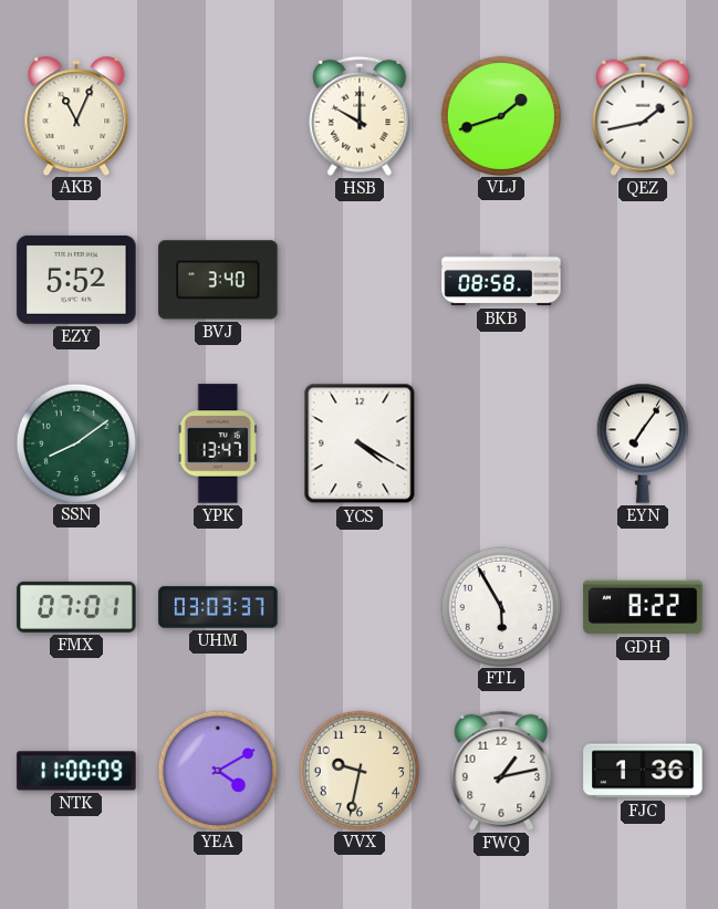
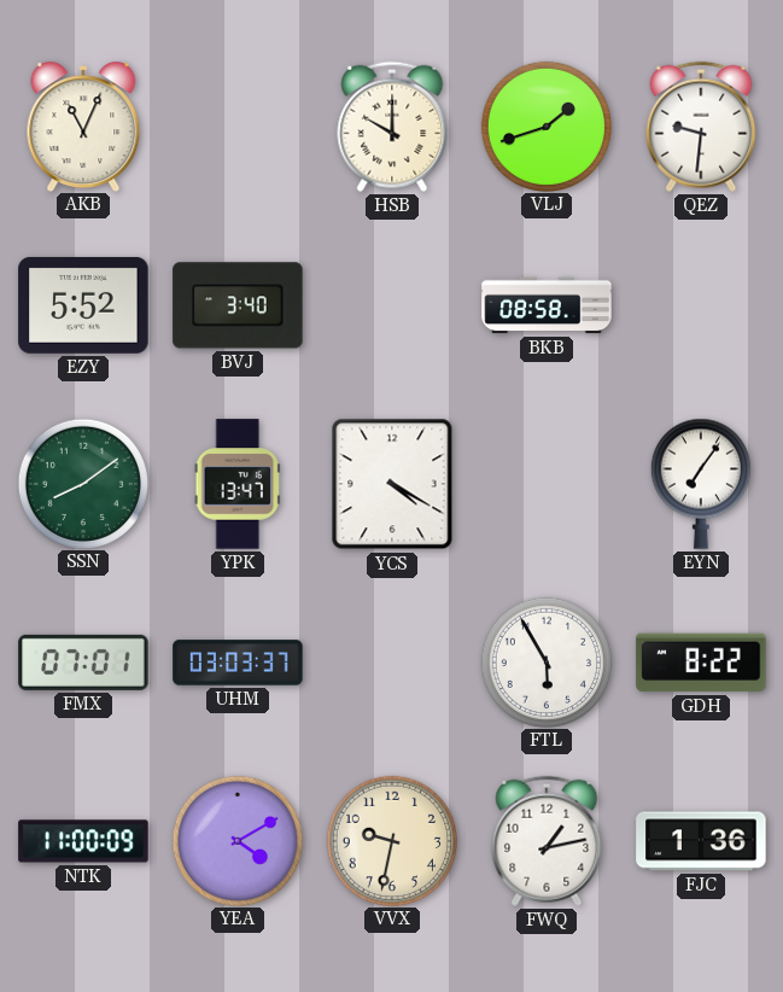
QEZ: 1:43 -> 9:31 (701, 127)
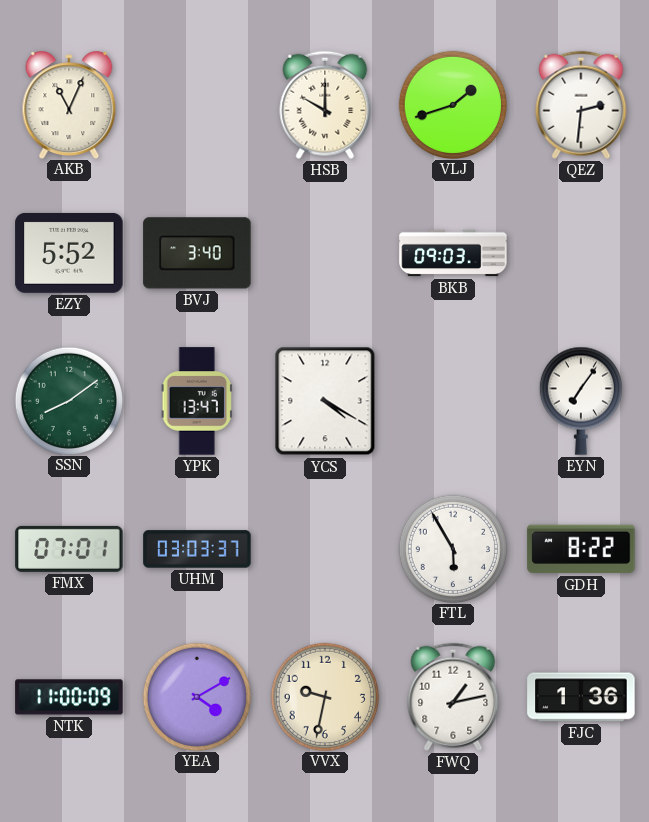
QEZ: 9:31 -> 2:31 (581, 105)
BKB: 08:58 -> 09:03 (453, 253)
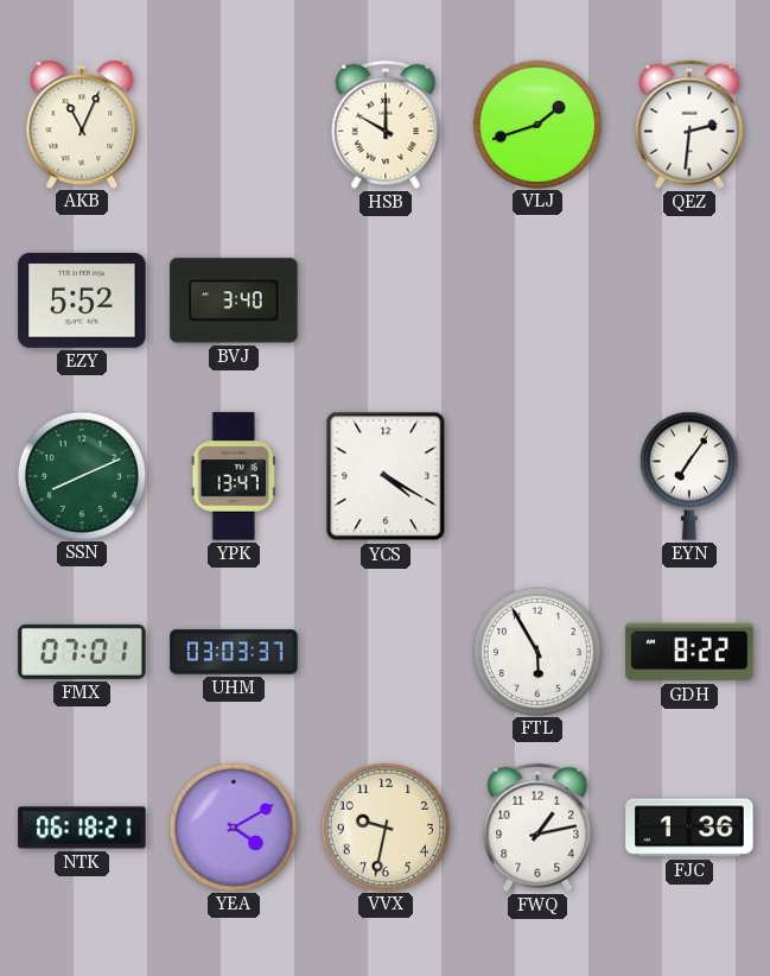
BKB: 09:03 -> none (453, 253)
SSN: 8:09 -> 8:11 (81, 475)
NTK: 11:00 -> 06:18 (82, 828)
